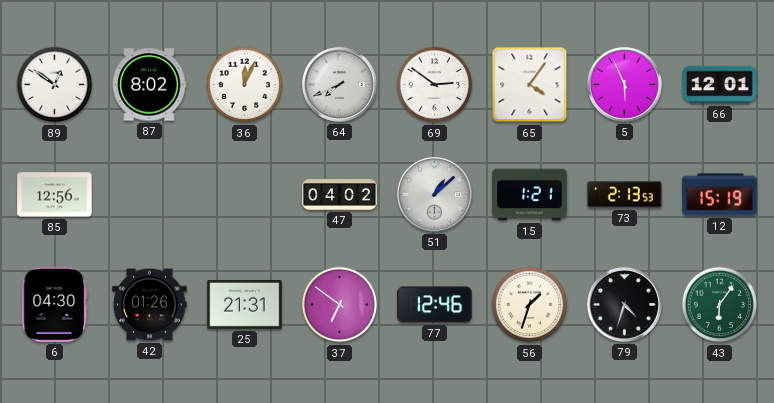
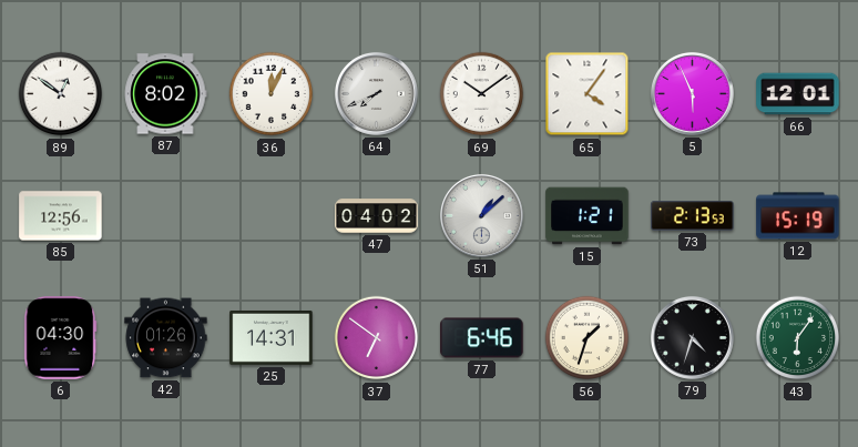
69: 2:51 -> 10:09 (482, 94)
25: 21:31 -> 14:31 (272, 337)
77: 12:46 -> 6:46 (482, 338)
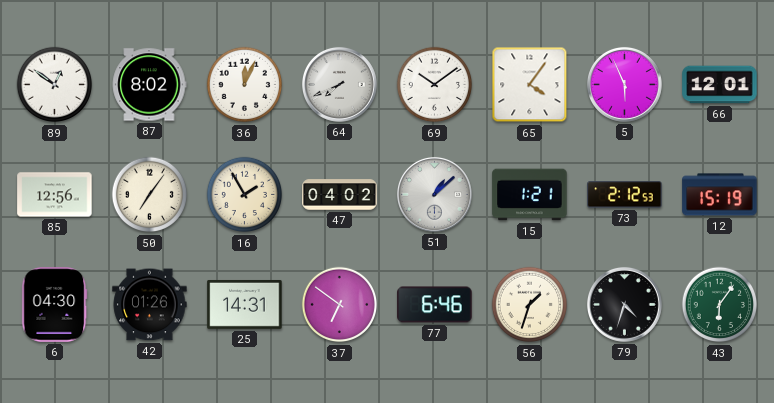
50: none -> 7:06 (150, 195)
16: none -> 1:55 (245, 195)
73: 2:13 -> 2:12 (625, 195)
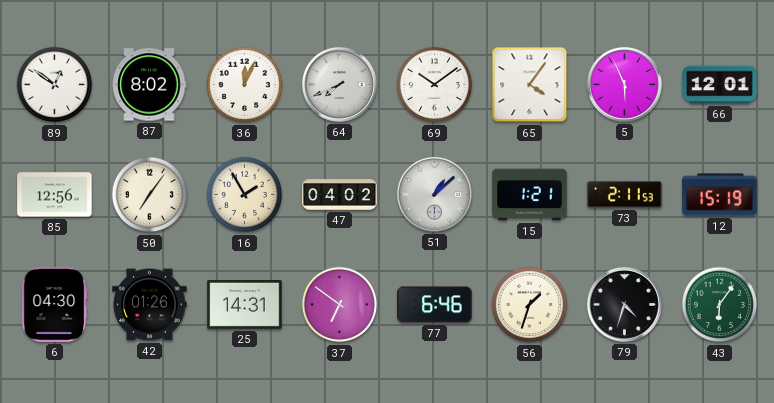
73: 2:12 -> 2:11 (625, 195)
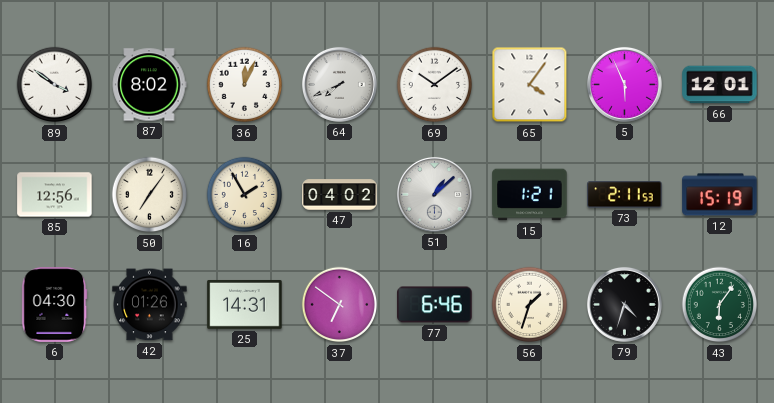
89: 12:51 -> 3:51 (55, 85)
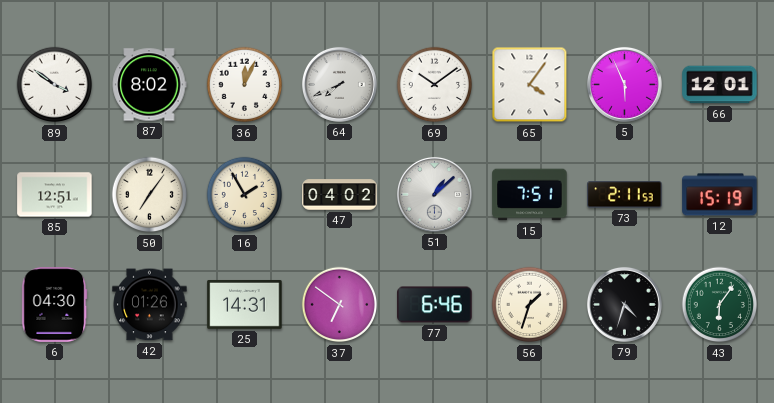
85: 12:56 -> 12:51 (55, 195)
15: 1:21 -> 7:51 (530, 195)
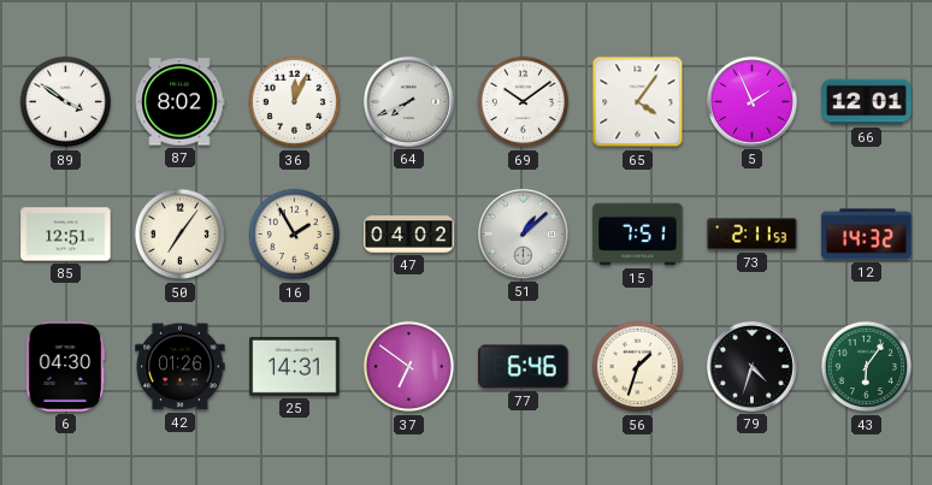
5: 5:56 -> 1:56 (751, 101)
12: 15:19 -> 14:32 (867, 235)
